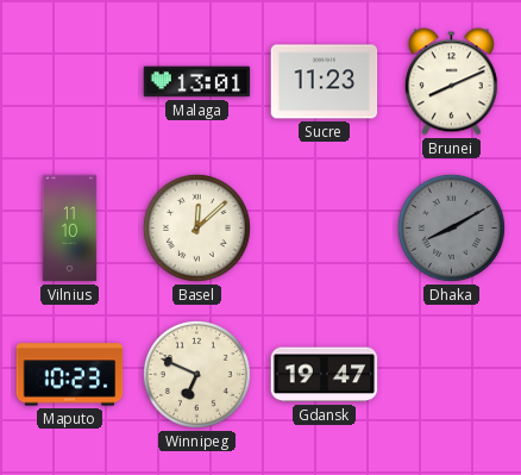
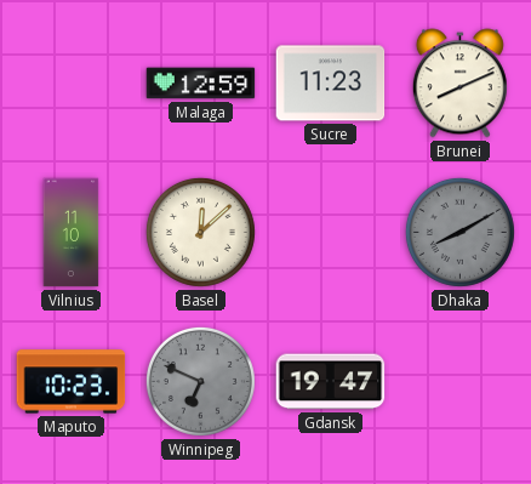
Malaga: 13:01 -> 12:59 (201, 84)
Winnipeg dial: cream -> grey (200, 381)
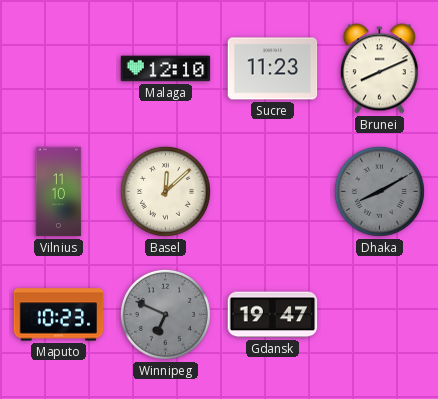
Malaga: 12:59 -> 12:10 (166, 69)
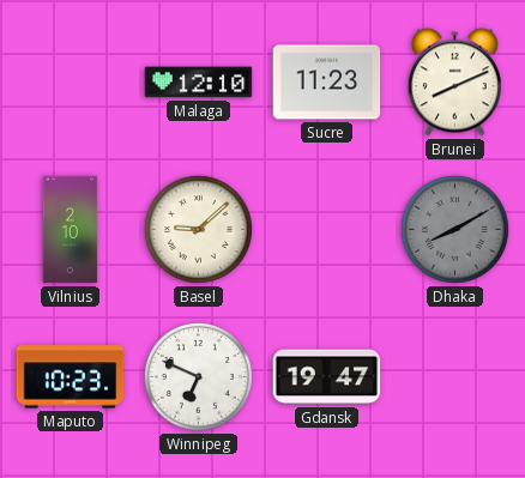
Vilnius: 11:10 -> 2:10 (71, 230)
Basel: 12:08 -> 9:08 (198, 229)
Winnipeg dial: grey -> white (198, 376)
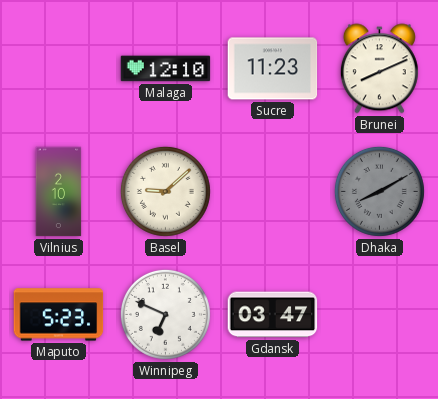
Maputo: 10:23 -> 5:23 (59, 315)
Gdansk: 19:47 -> 03:47 (273, 315)
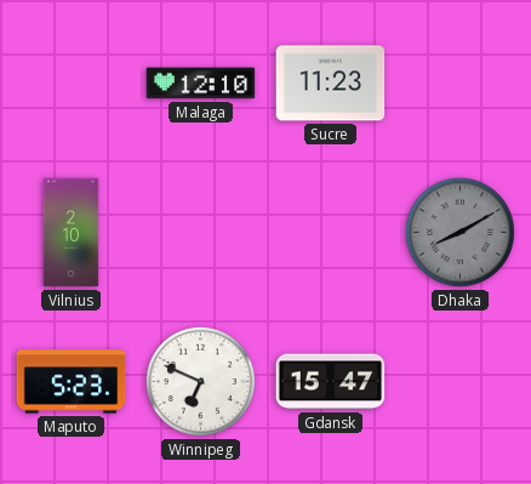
Brunei: 8:11 -> none (379, 69)
Basel: 9:08 -> none (165, 191)
Gdansk: 03:47 -> 15:47 (331, 382)
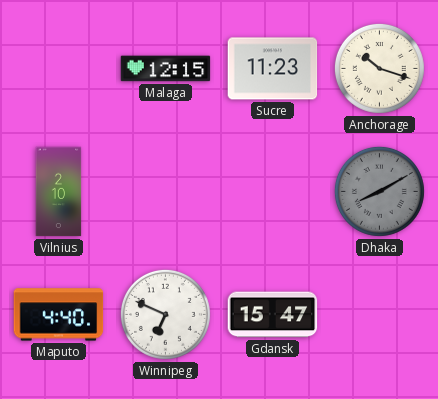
Malaga: 12:10 -> 12:15 (166, 69)
Anchorage: none -> 10:18 (379, 68)
Maputo: 5:23 -> 4:40 (59, 315)
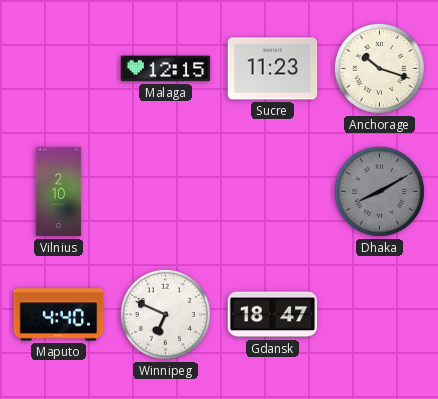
Gdansk: 15:47 -> 18:47 (273, 315)
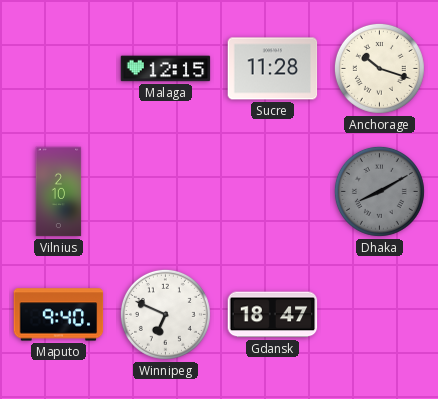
Sucre: 11:23 -> 11:28 (273, 69)
Maputo: 4:40 -> 9:40 (59, 315)
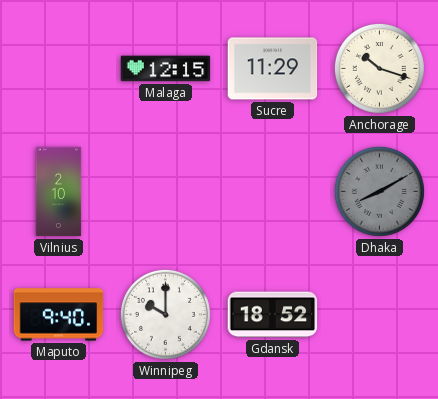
Sucre: 11:28 -> 11:29 (273, 69)
Winnipeg: 6:49 -> 10:00 (165, 314)
Gdansk: 18:47 -> 18:52 (273, 315)
